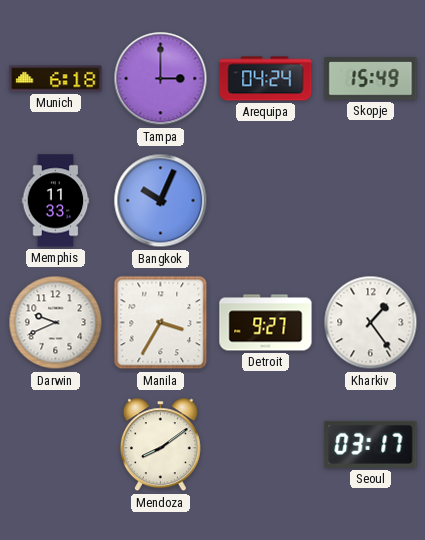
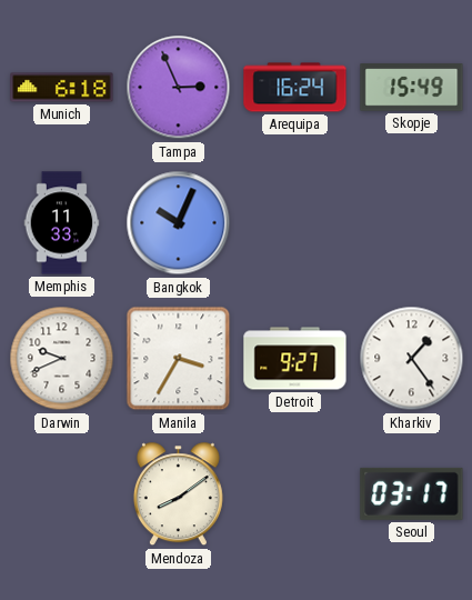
Tampa: 3:00 -> 2:56 (179, 88)
Arequipa: 04:24 -> 16:24 (295, 88)
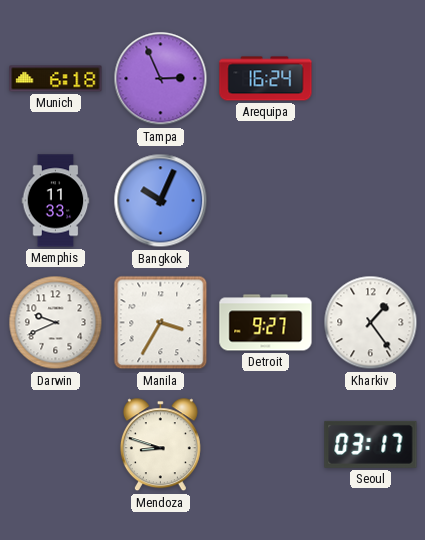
Skopje: 15:49 -> none (412, 88)
Mendoza: 8:09 -> 8:48 (160, 445)
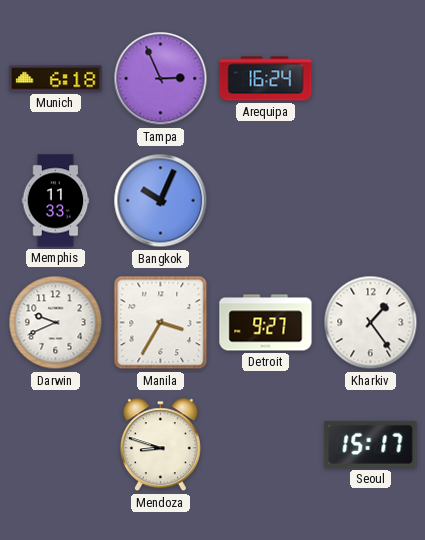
Seoul: 03:17 -> 15:17 (371, 444)
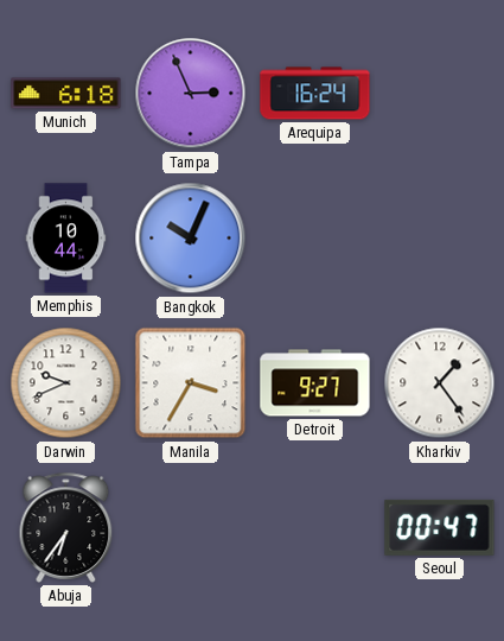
Memphis: 11:33 -> 10:44 (66, 239)
Abuja: none -> 6:36 (66, 527)
Mendoza: 8:48 -> none (160, 445)
Seoul: 15:17 -> 00:47 (440, 527)
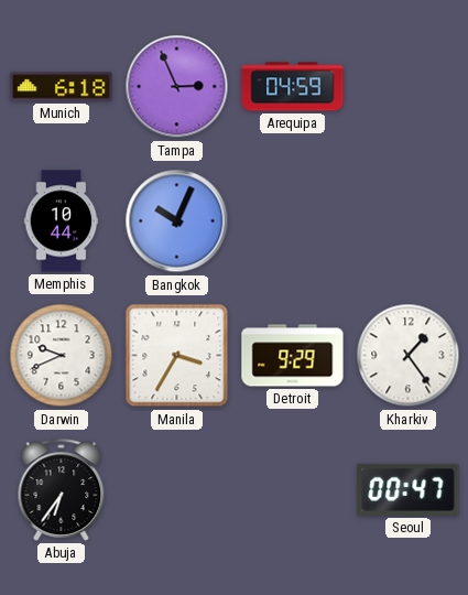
Arequipa: 16:24 -> 04:59 (293, 87)
Detroit: 9:27 -> 9:29 (293, 356)
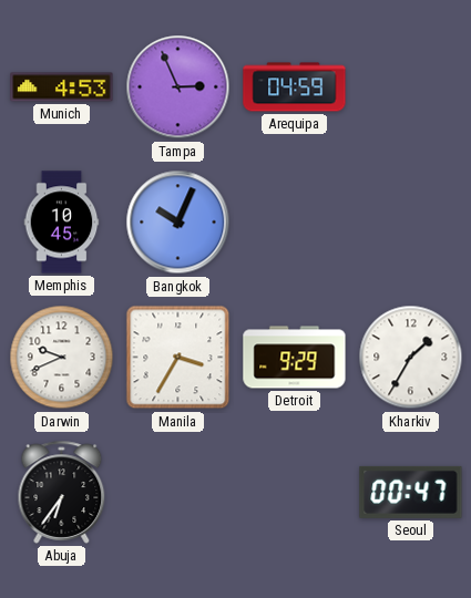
Munich: 6:18 -> 4:53 (62, 87)
Memphis: 10:44 -> 10:45 (62, 223)
Kharkiv: 1:24 -> 1:35 (411, 358)
